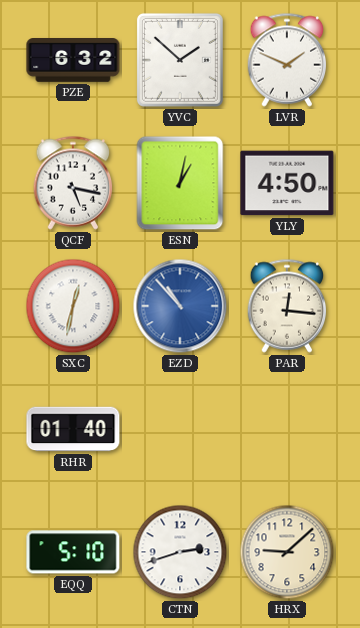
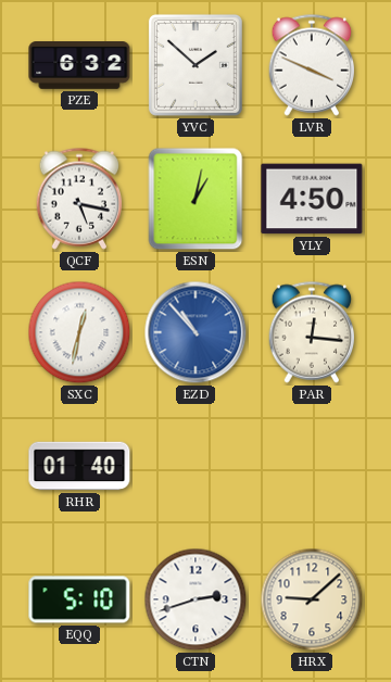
LVR: 1:49 -> 3:49 (312, 65)
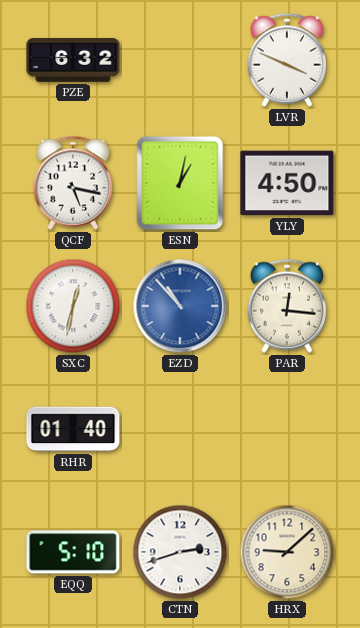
YVC: 1:52 -> none (195, 65)
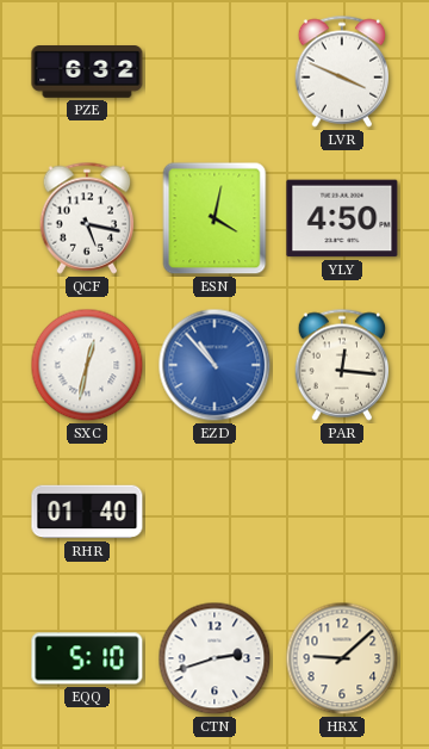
ESN: 1:02 -> 4:02 (214, 218)
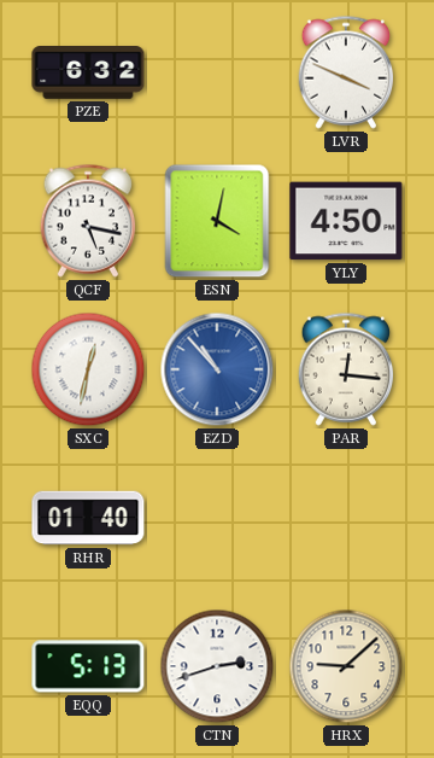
EQQ: 5:10 -> 5:13 (88, 666)
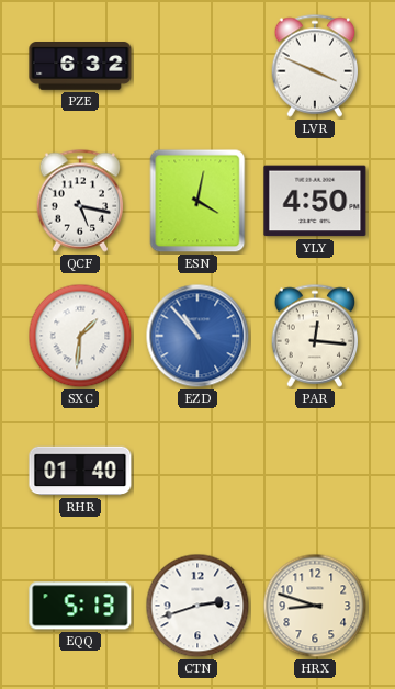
SXC: 12:32 -> 1:31 (80, 336)
HRX: 9:08 -> 8:48 (315, 606)
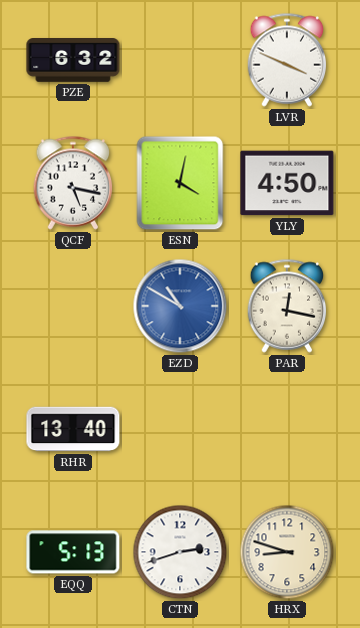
SXC: 1:31 -> none (80, 336)
EZD: 10:53 -> 10:50 (180, 306)
PAR: 12:16 -> 12:17 (287, 306)
RHR: 01:40 -> 13:40 (73, 429)
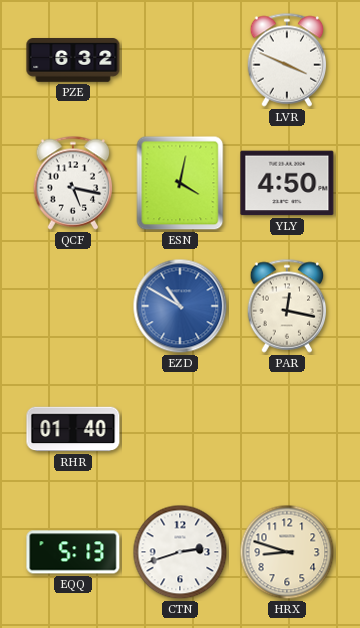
RHR: 13:40 -> 01:40 (73, 429)
